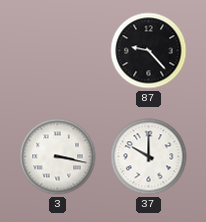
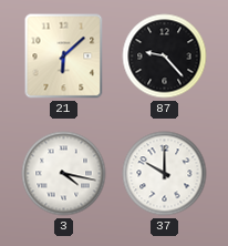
21: none -> 6:08 (64, 57)
3: 3:17 -> 4:17 (64, 174)
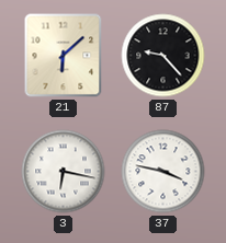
3: 4:17 -> 6:17 (64, 172)
37: 10:00 -> 3:47 (163, 172)
